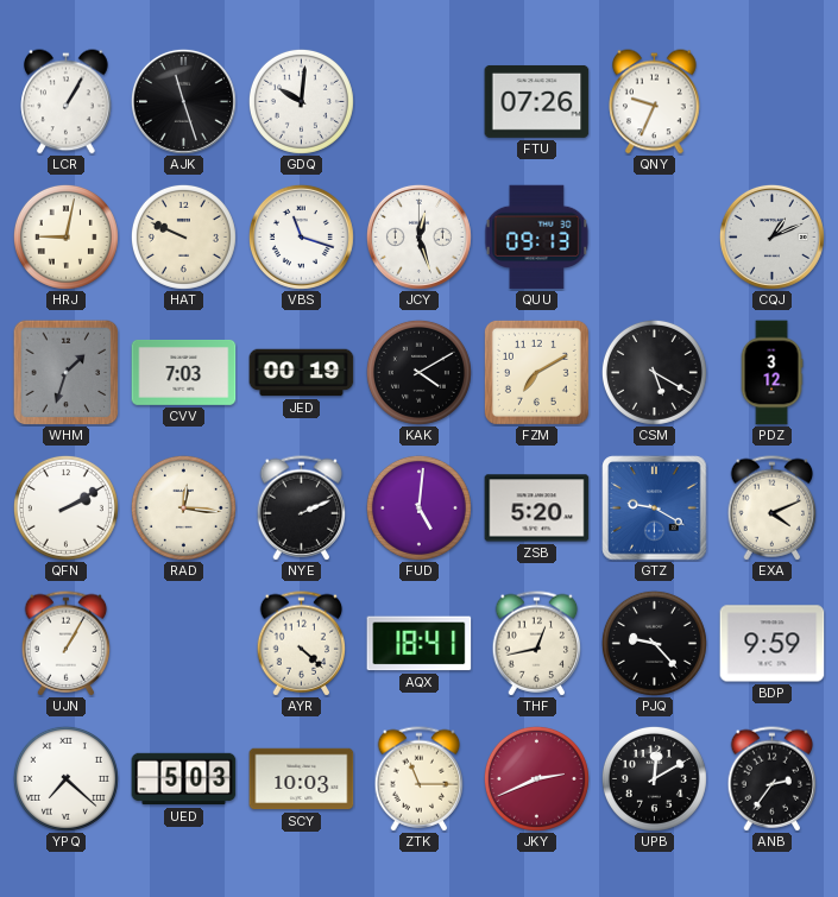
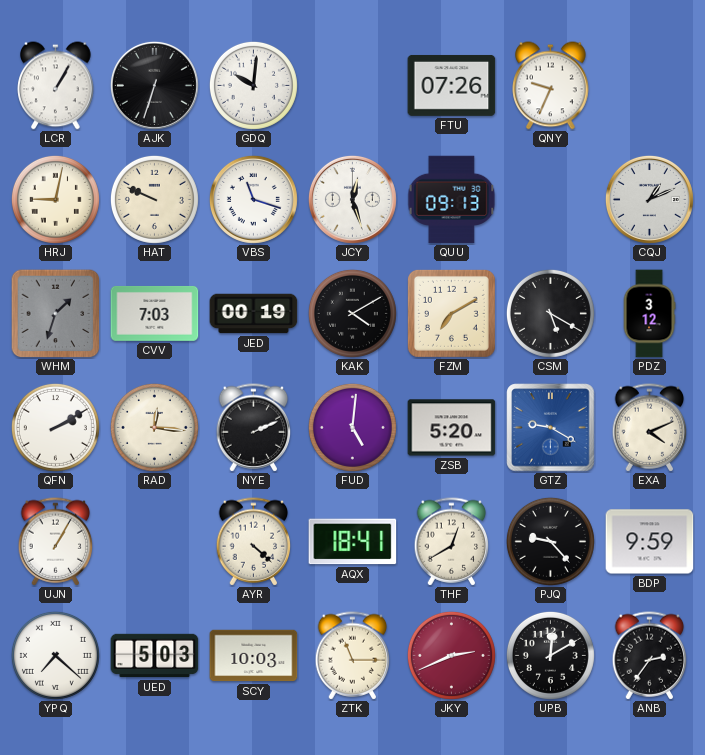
AJK: 11:27 -> 6:33 (154, 85)
THF: 12:43 -> 12:40 (452, 542)
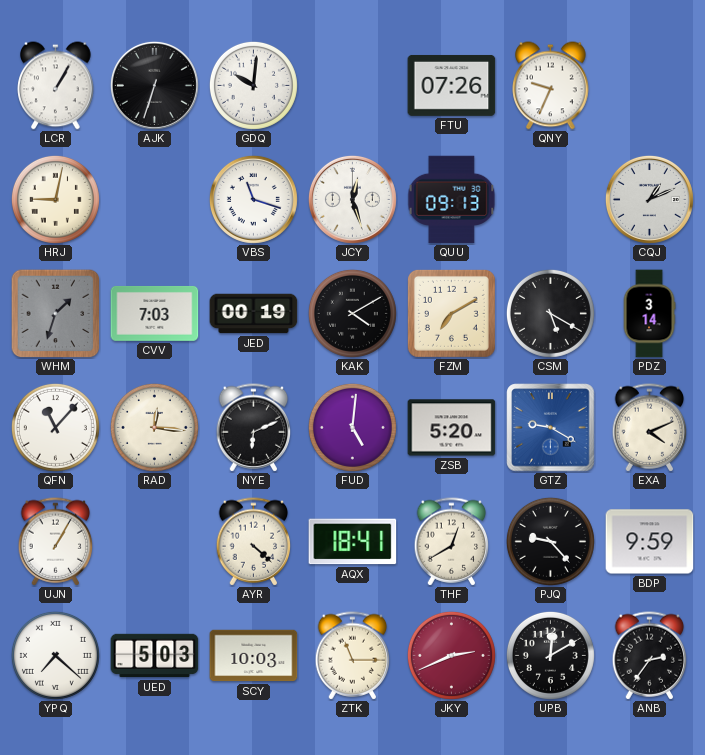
HAT: 9:49 -> none (154, 199)
PDZ: 3:12 -> 3:14 (649, 314)
QFN: 2:10 -> 11:07 (55, 427)
NYE: 2:11 -> 6:11 (254, 428)
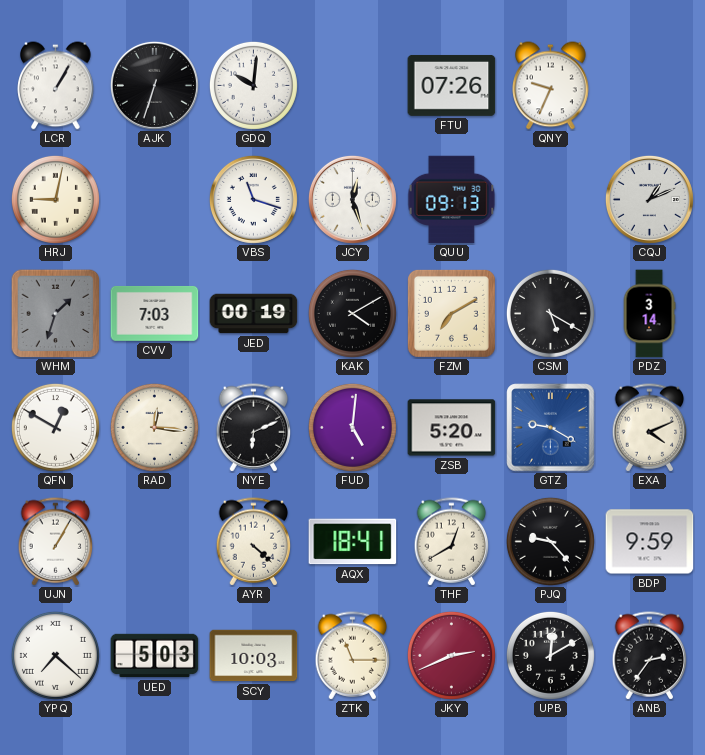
QFN: 11:07 -> 12:50 (55, 427)
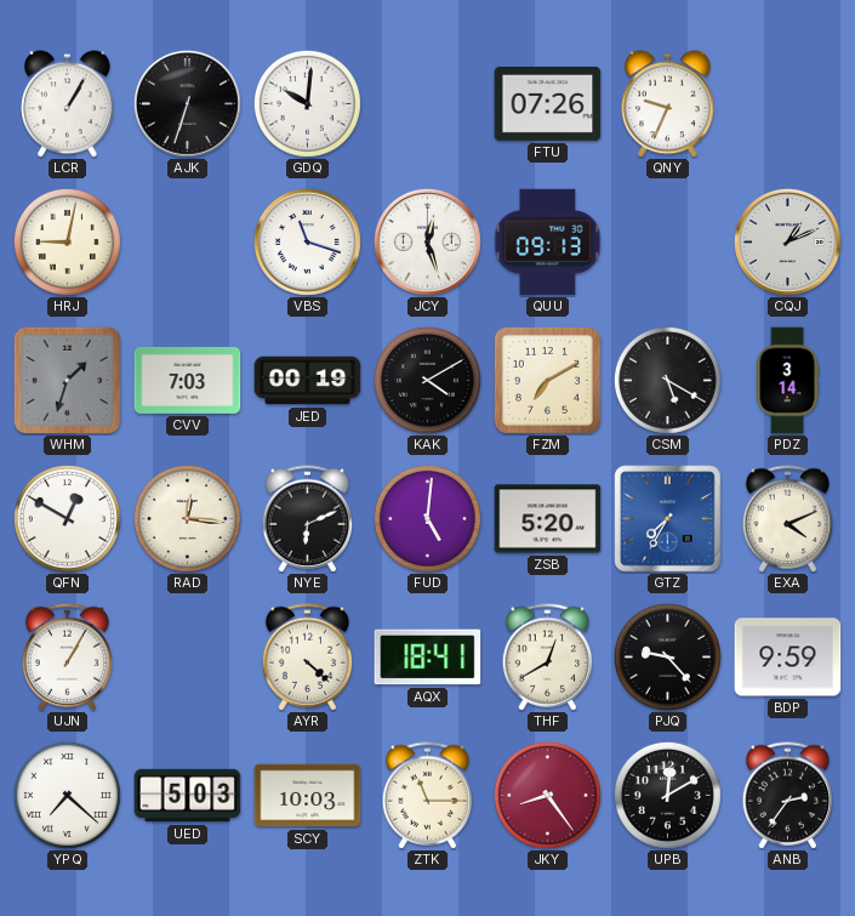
GTZ: 9:20 -> 7:35 (668, 519)
JKY: 2:41 -> 8:24 (547, 795)
